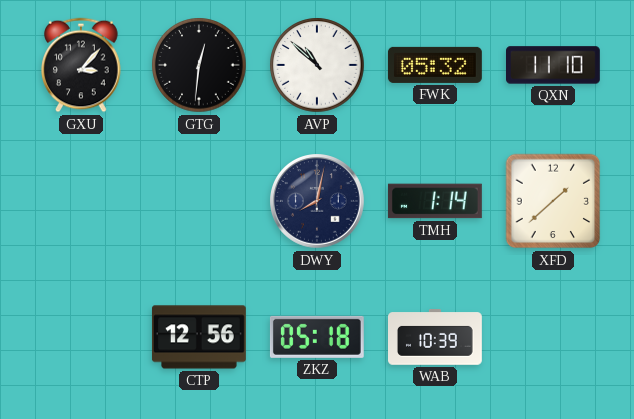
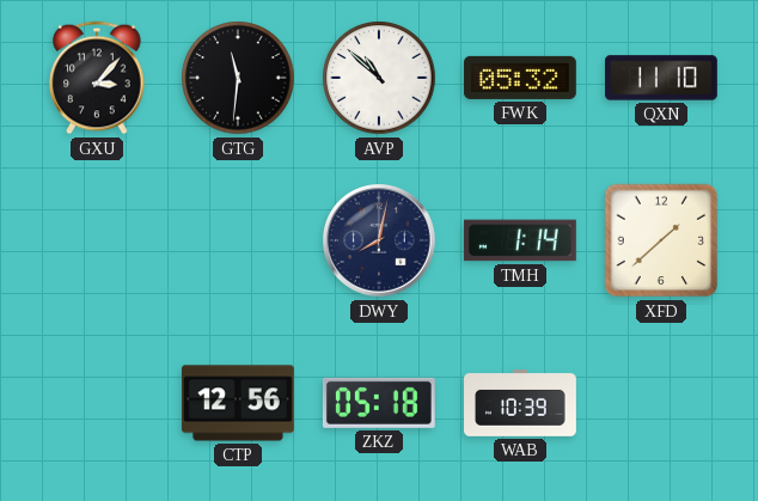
GTG: 12:31 -> 11:31 (238, 78)
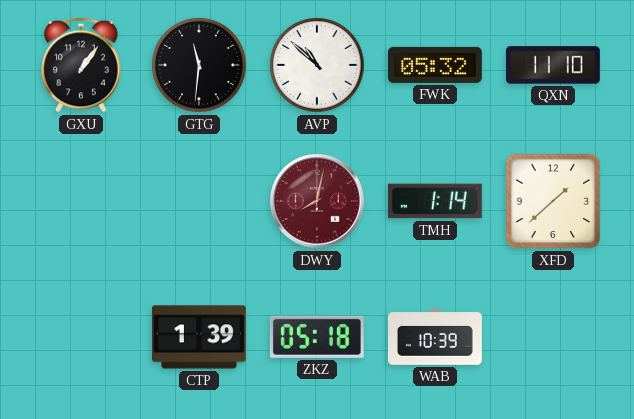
GXU: 3:07 -> 1:06 (81, 65)
DWY dial: navy -> burgundy (318, 202)
CTP: 12:56 -> 1:39 (199, 337)
